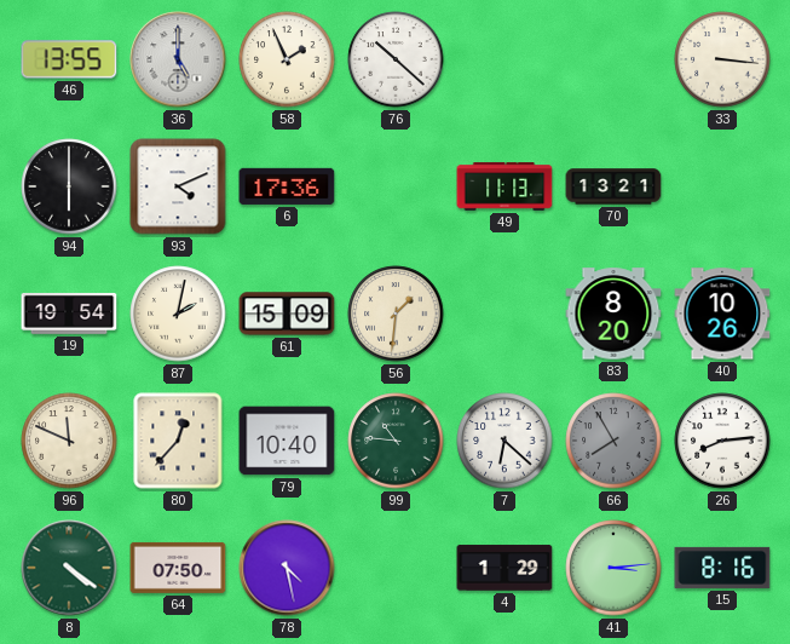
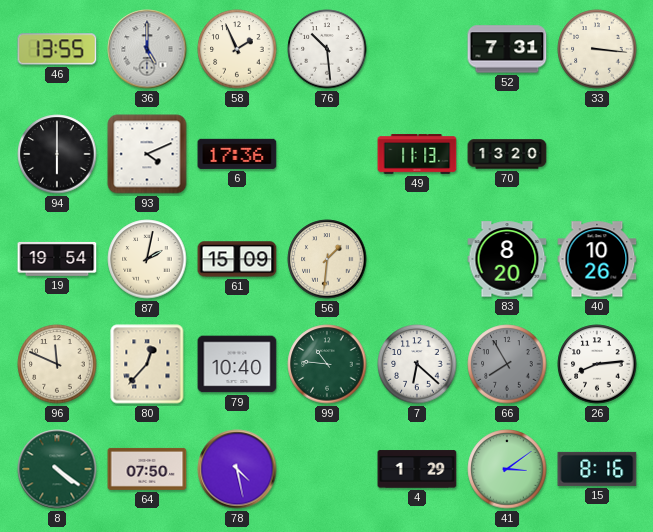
76: 10:22 -> 10:29 (327, 49)
52: none -> 7:31 (507, 49)
70: 13:21 -> 13:20 (507, 154)
41: 3:14 -> 3:09 (507, 469)
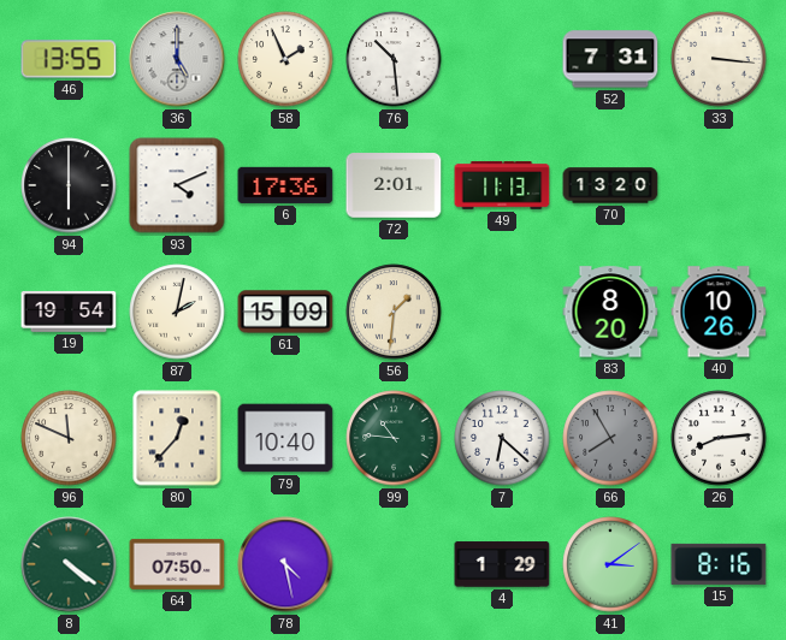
72: none -> 2:01 (394, 185)
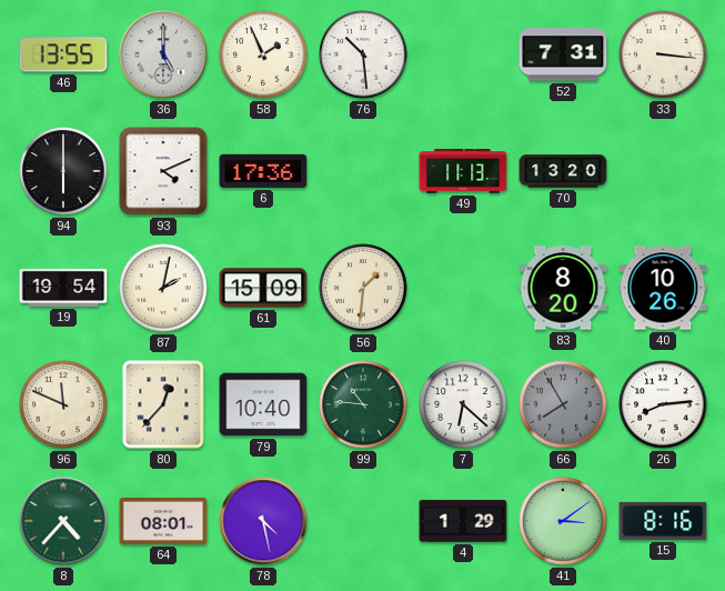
72: 2:01 -> none (394, 185)
8: 4:21 -> 4:37 (63, 521)
64: 07:50 -> 08:01 (163, 521)
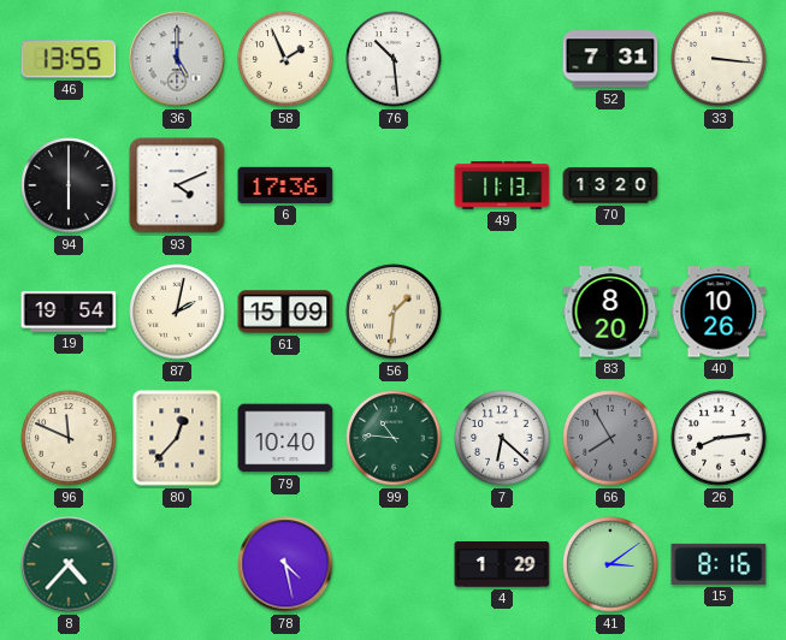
64: 08:01 -> none (163, 521)
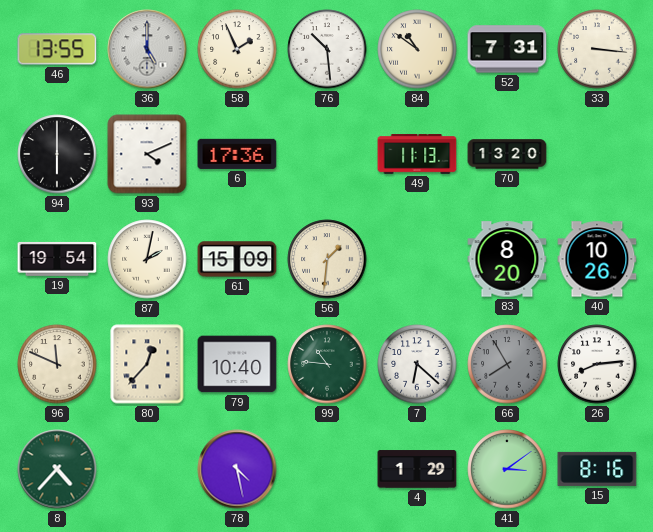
84: none -> 10:51 (417, 49)
